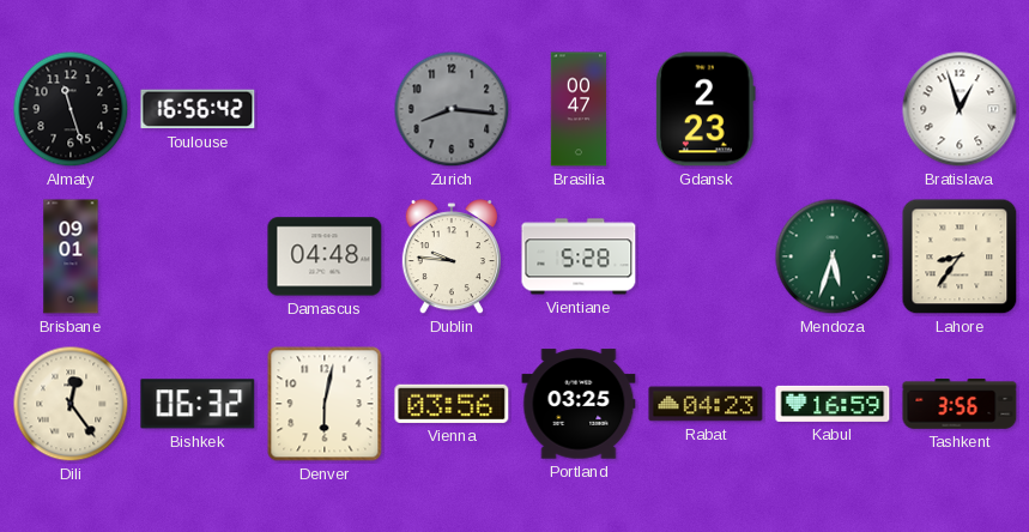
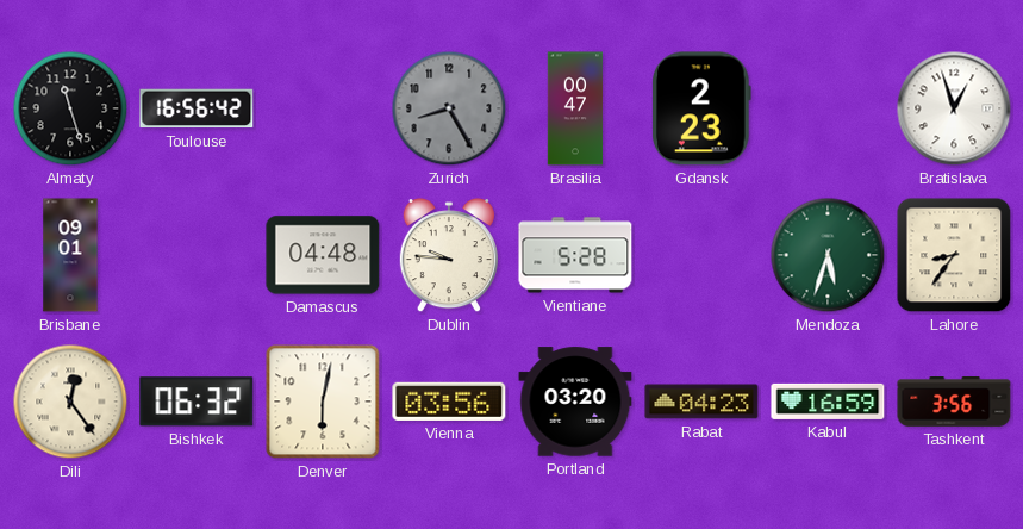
Zurich: 8:16 -> 8:25 (449, 108)
Portland: 03:25 -> 03:20 (575, 402)
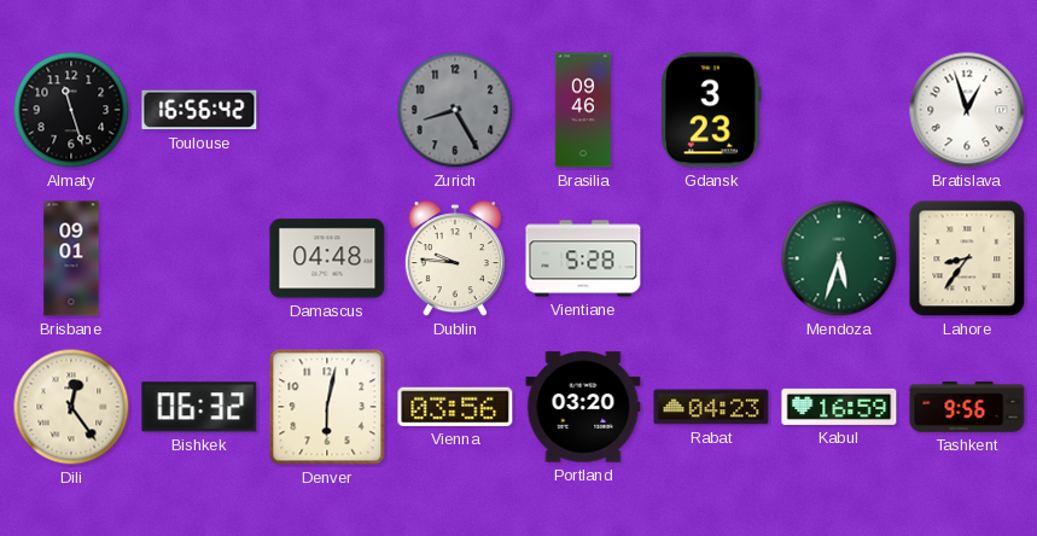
Brasilia: 00:47 -> 09:46 (583, 110)
Gdansk: 2:23 -> 3:23 (711, 110)
Tashkent: 3:56 -> 9:56 (967, 408)
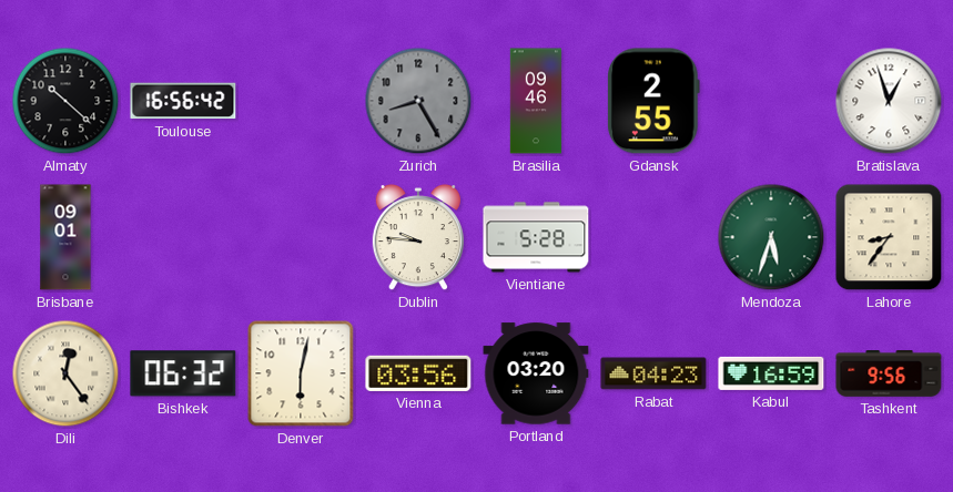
Almaty: 11:27 -> 10:22 (65, 101)
Gdansk: 3:23 -> 2:55 (653, 101)
Damascus: 04:48 -> none (327, 258)
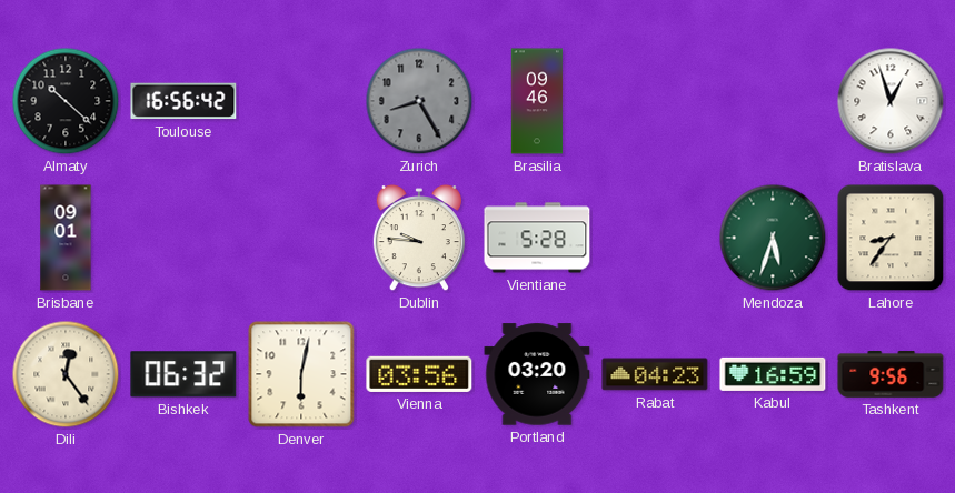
Gdansk: 2:55 -> none (653, 101)
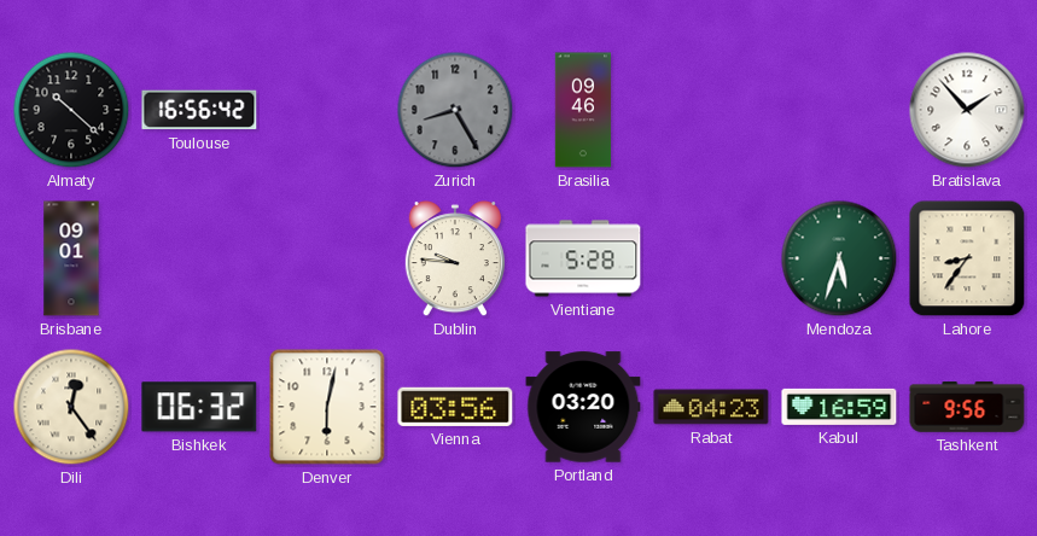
Bratislava: 12:57 -> 1:53 (967, 110)
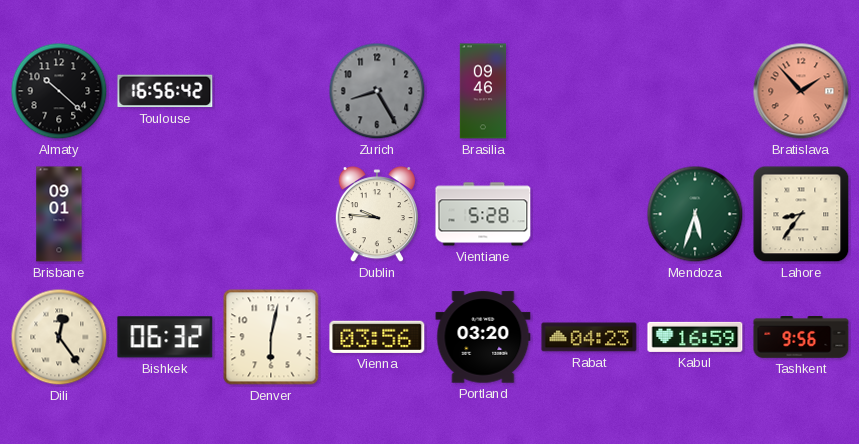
Bratislava dial: white -> salmon (801, 91)
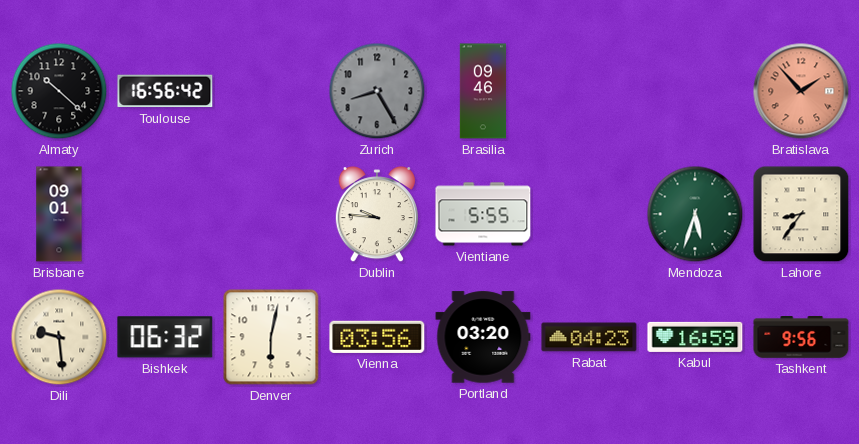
Vientiane: 5:28 -> 5:55 (483, 214)
Dili: 12:24 -> 9:29 (59, 337)
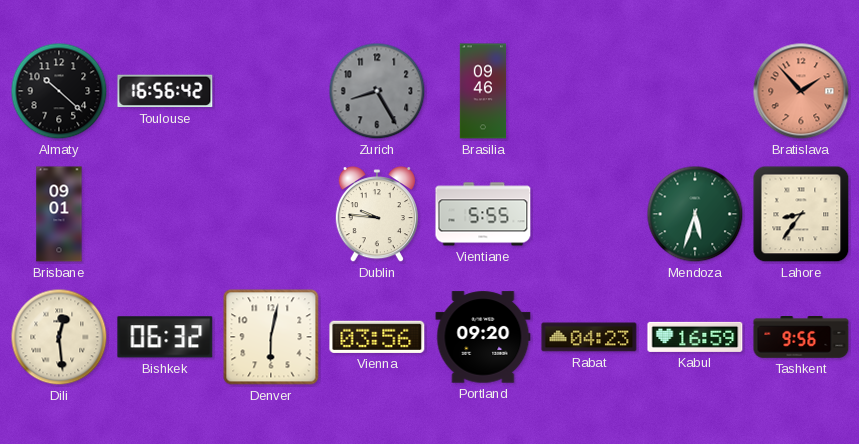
Dili: 9:29 -> 12:29 (59, 337)
Portland: 03:20 -> 09:20 (483, 337)
